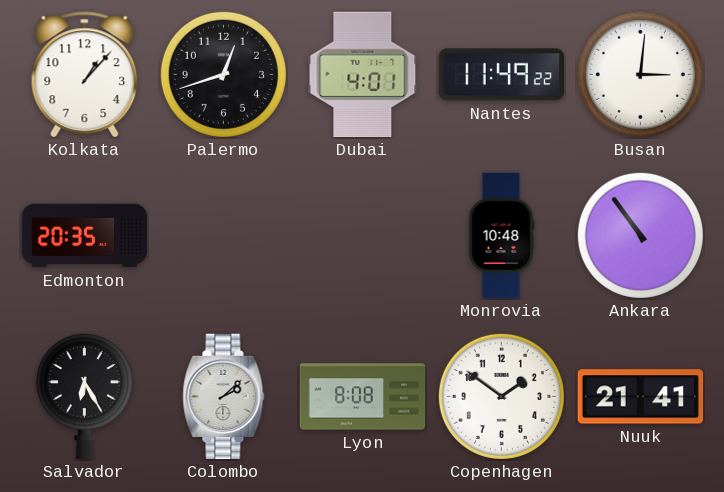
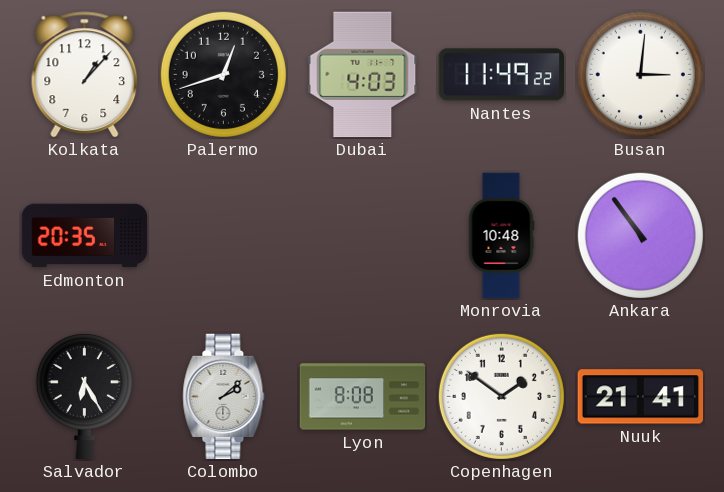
Dubai: 4:01 -> 4:03 (363, 75)
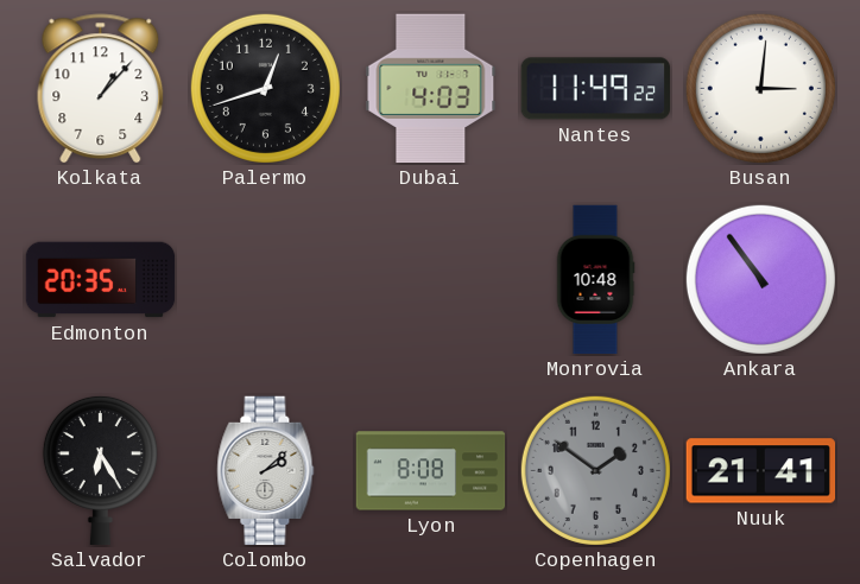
Copenhagen dial: white -> grey (595, 470)
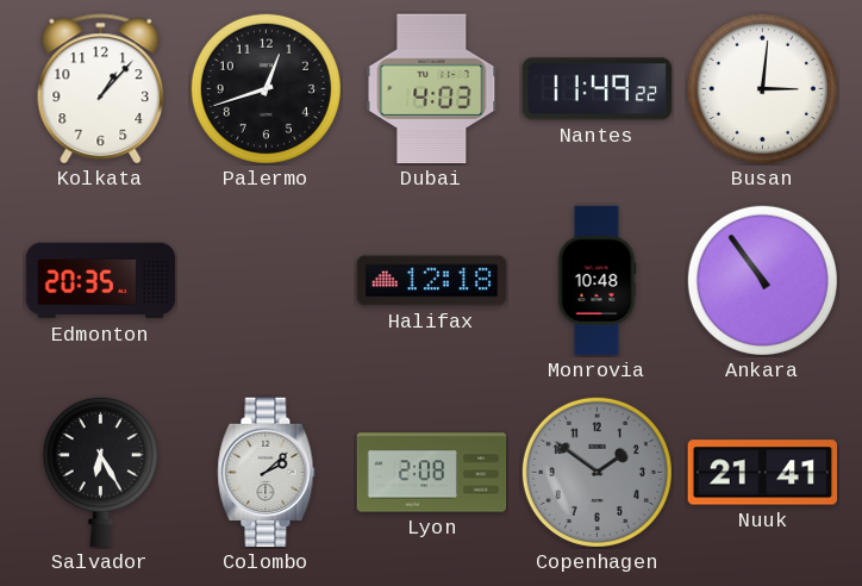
Halifax: none -> 12:18 (432, 281)
Lyon: 8:08 -> 2:08 (432, 473)
